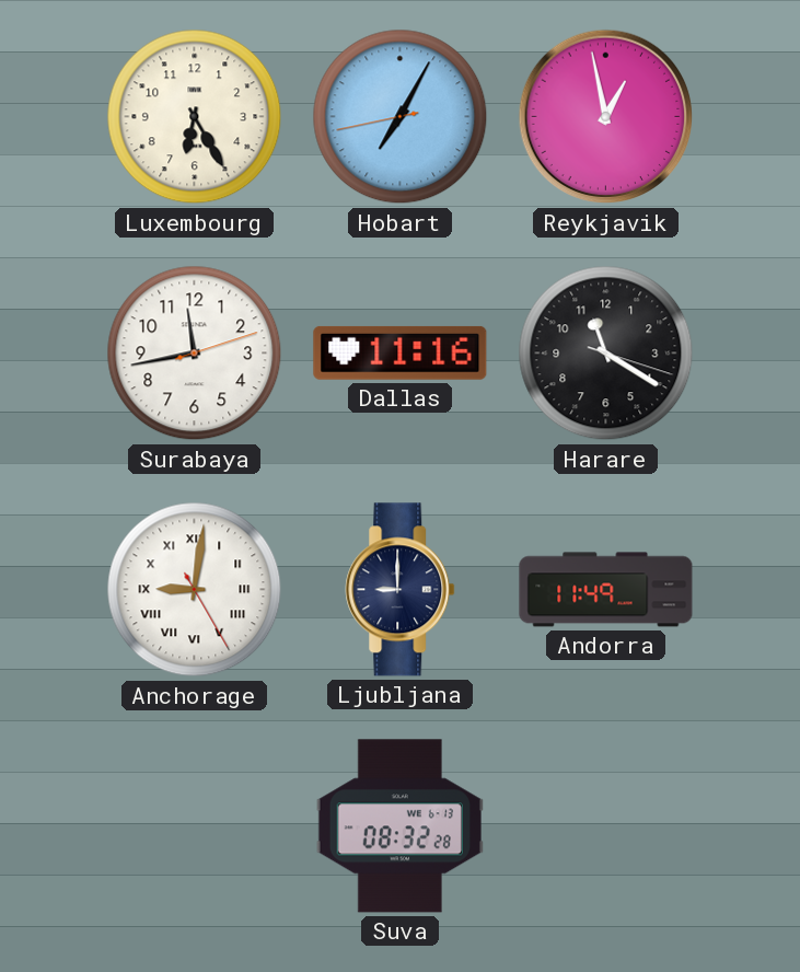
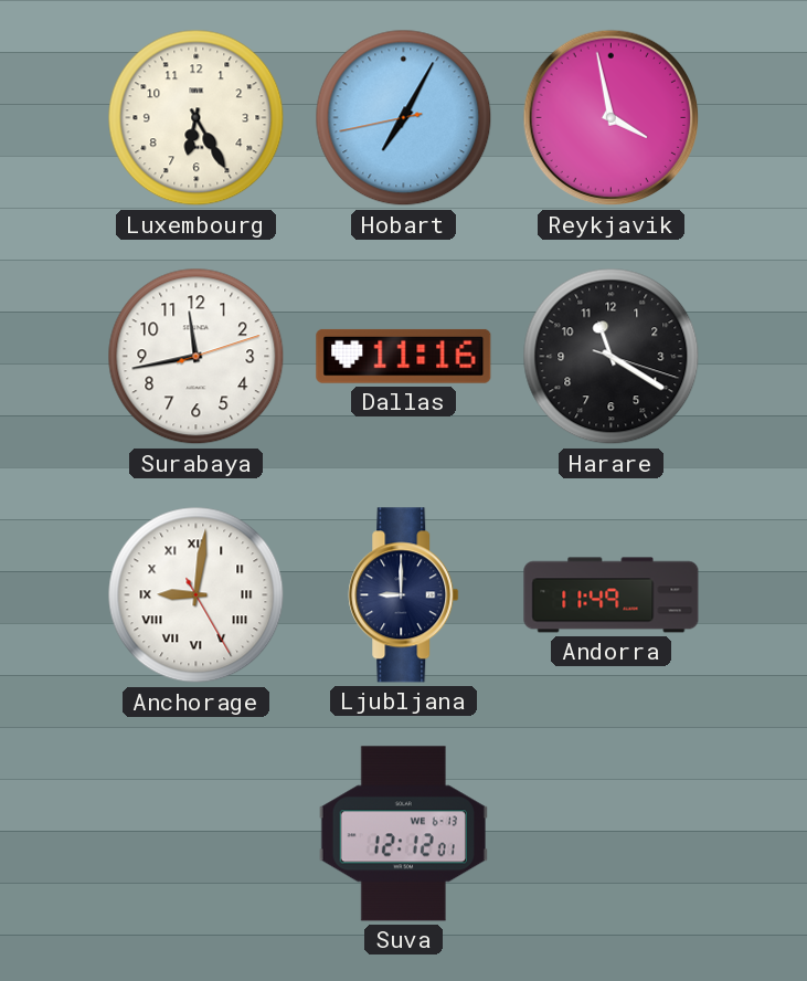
Reykjavik: 12:58 -> 3:58 (612, 118)
Suva: 08:32 -> 12:12 (403, 834)
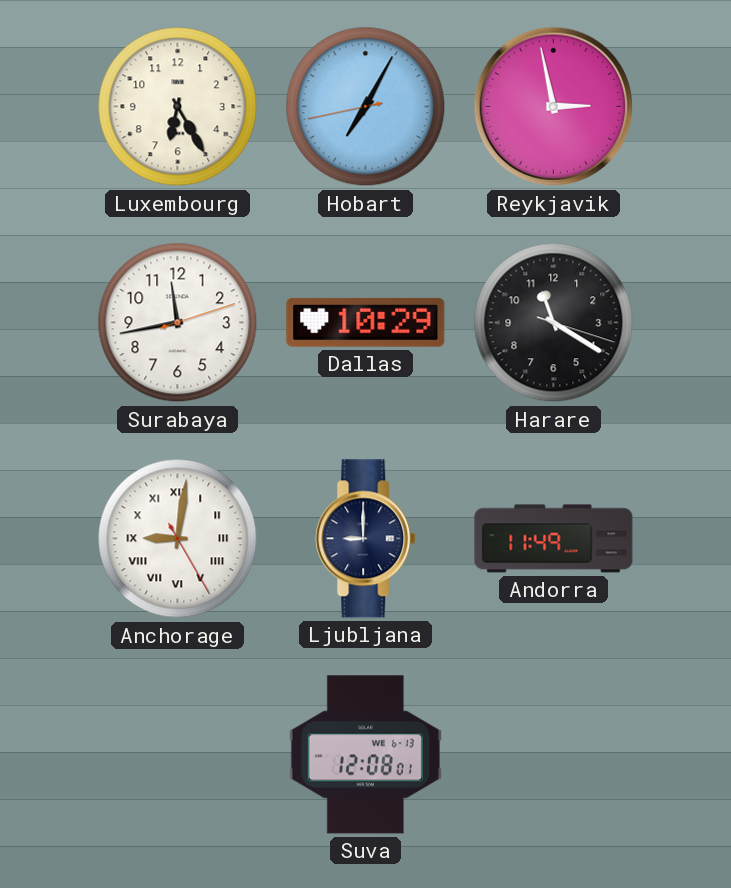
Reykjavik: 3:58 -> 2:58 (554, 107)
Dallas: 11:16 -> 10:29 (366, 322)
Suva: 12:12 -> 12:08 (365, 755)
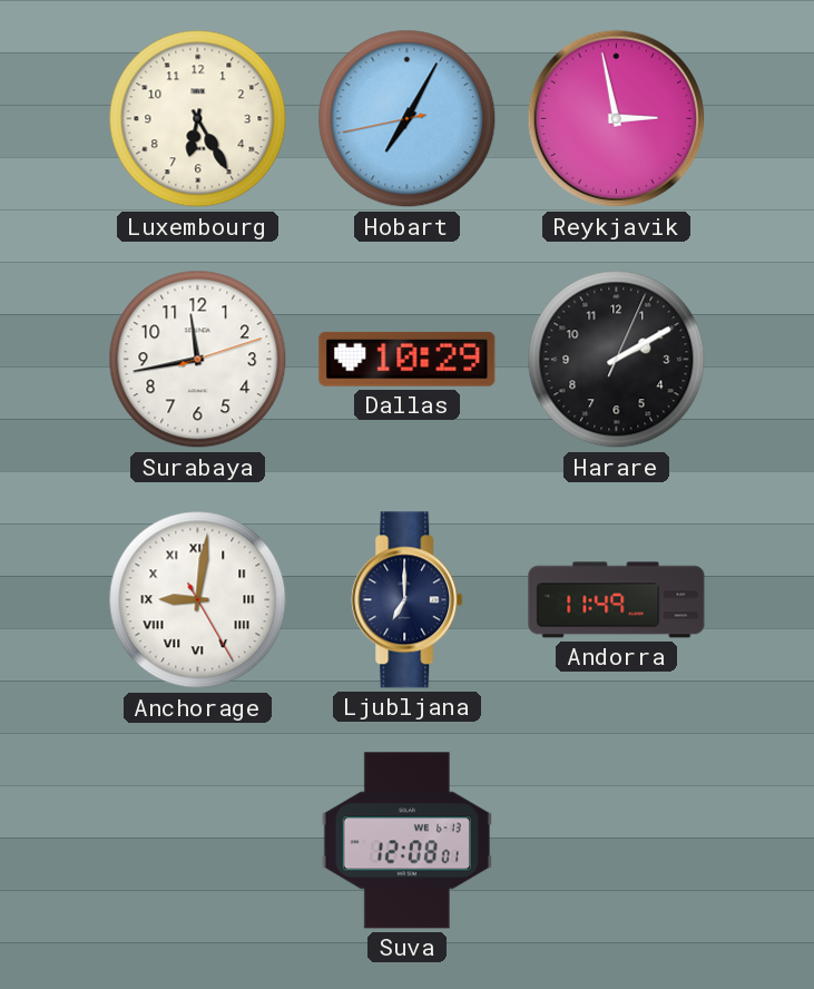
Harare: 11:20 -> 2:10 (617, 360)
Ljubljana: 9:00 -> 7:00 (408, 600)
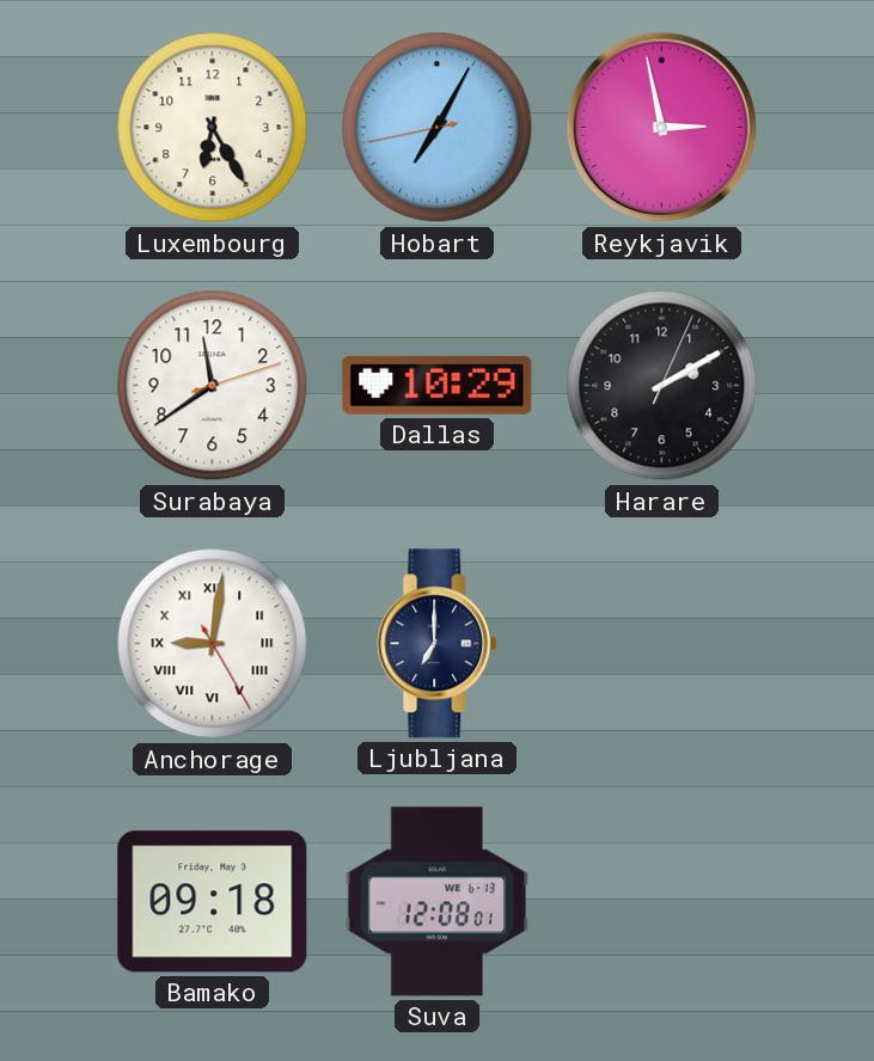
Surabaya: 11:43 -> 11:39 (213, 386)
Andorra: 11:49 -> none (617, 600)
Bamako: none -> 09:18 (213, 902)
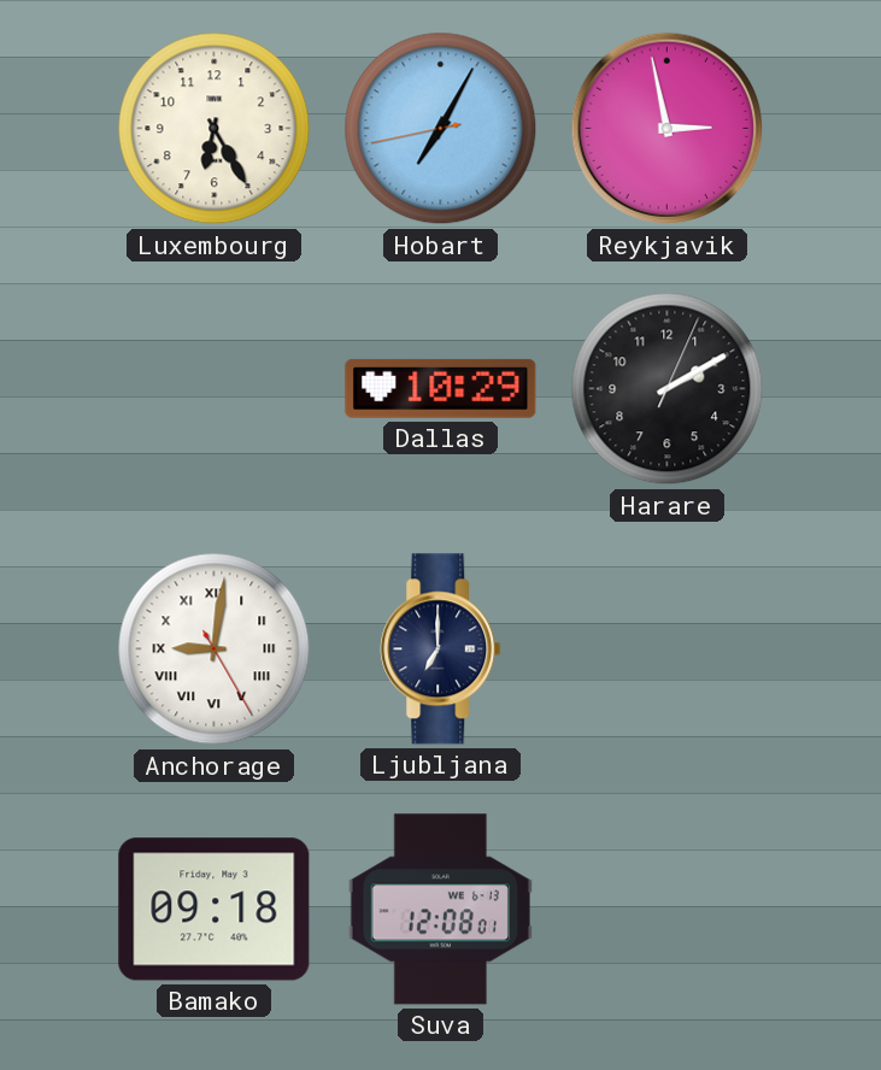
Surabaya: 11:39 -> none (213, 386)
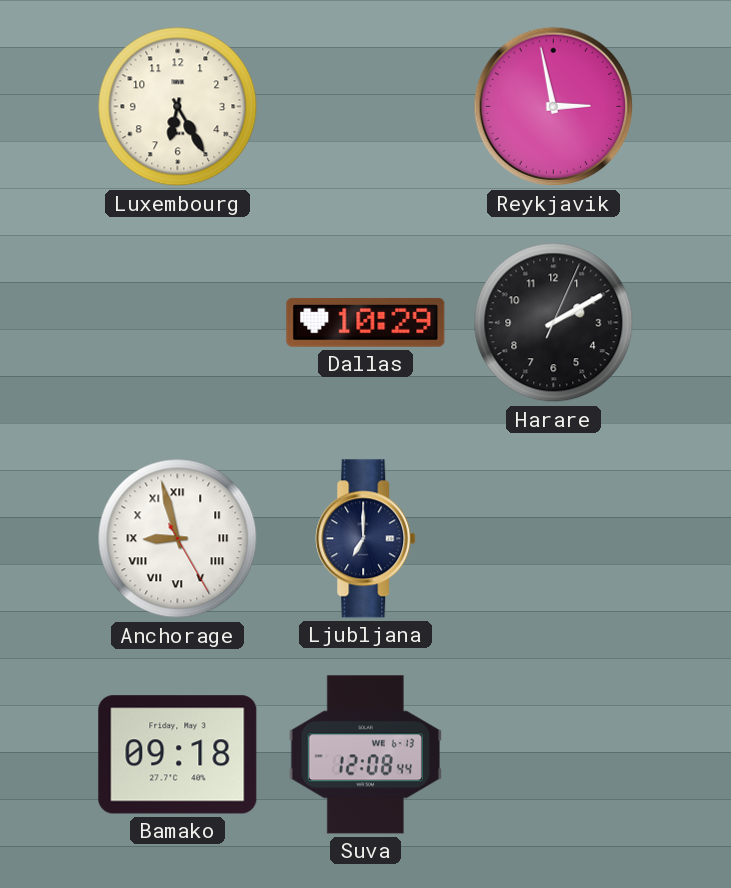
Hobart: 7:04 -> none (441, 129)
Anchorage: 9:01 -> 8:57 (178, 539)
Suva: 12:08:01 -> 12:08:44 (365, 755)
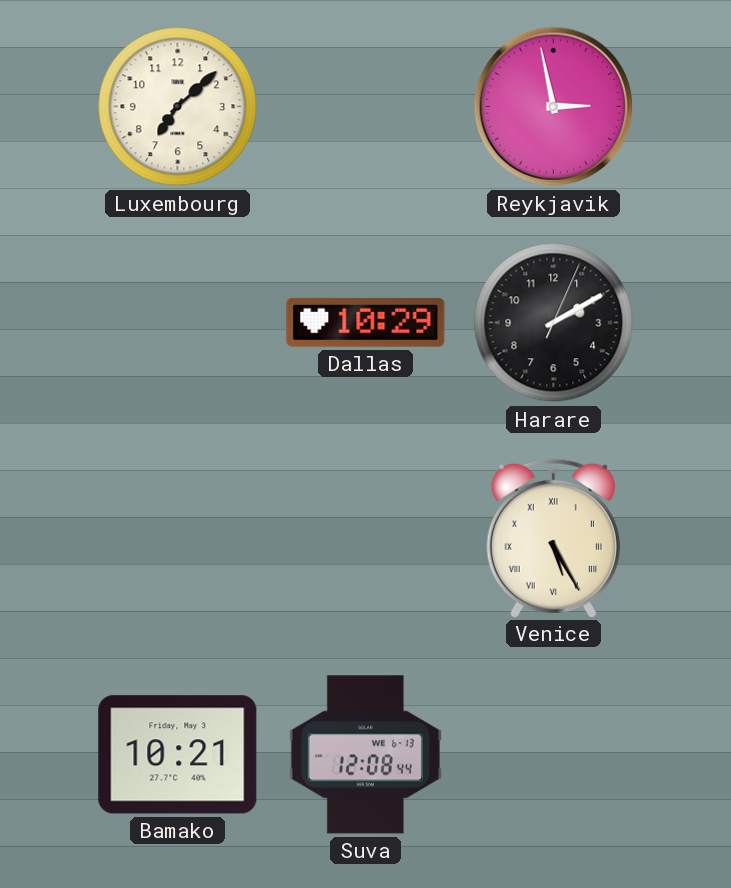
Luxembourg: 6:25 -> 7:08 (178, 107)
Anchorage: 8:57 -> none (178, 539)
Ljubljana: 7:00 -> none (366, 539)
Venice: none -> 5:25 (553, 538)
Bamako: 09:18 -> 10:21 (178, 755)
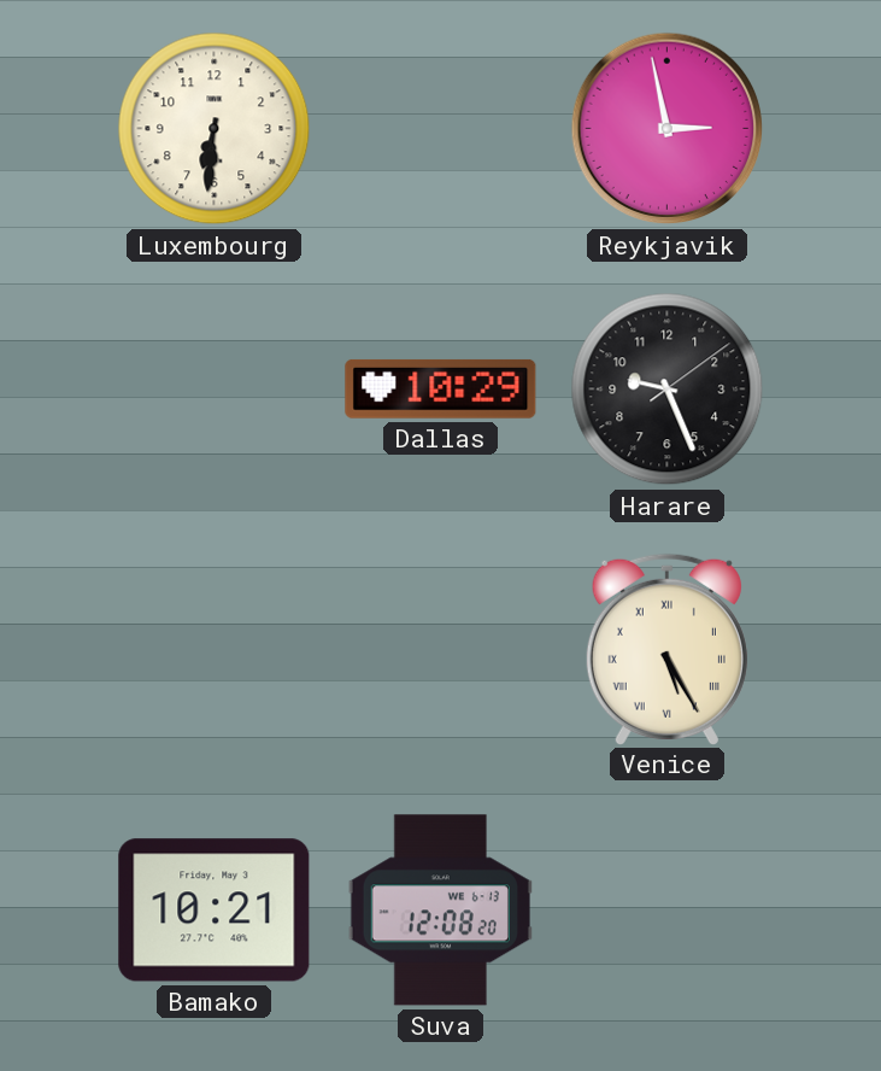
Luxembourg: 7:08 -> 6:31 (215, 129)
Harare: 2:10 -> 9:26 (668, 390)
Suva: 12:08:44 -> 12:08:20 (440, 911)
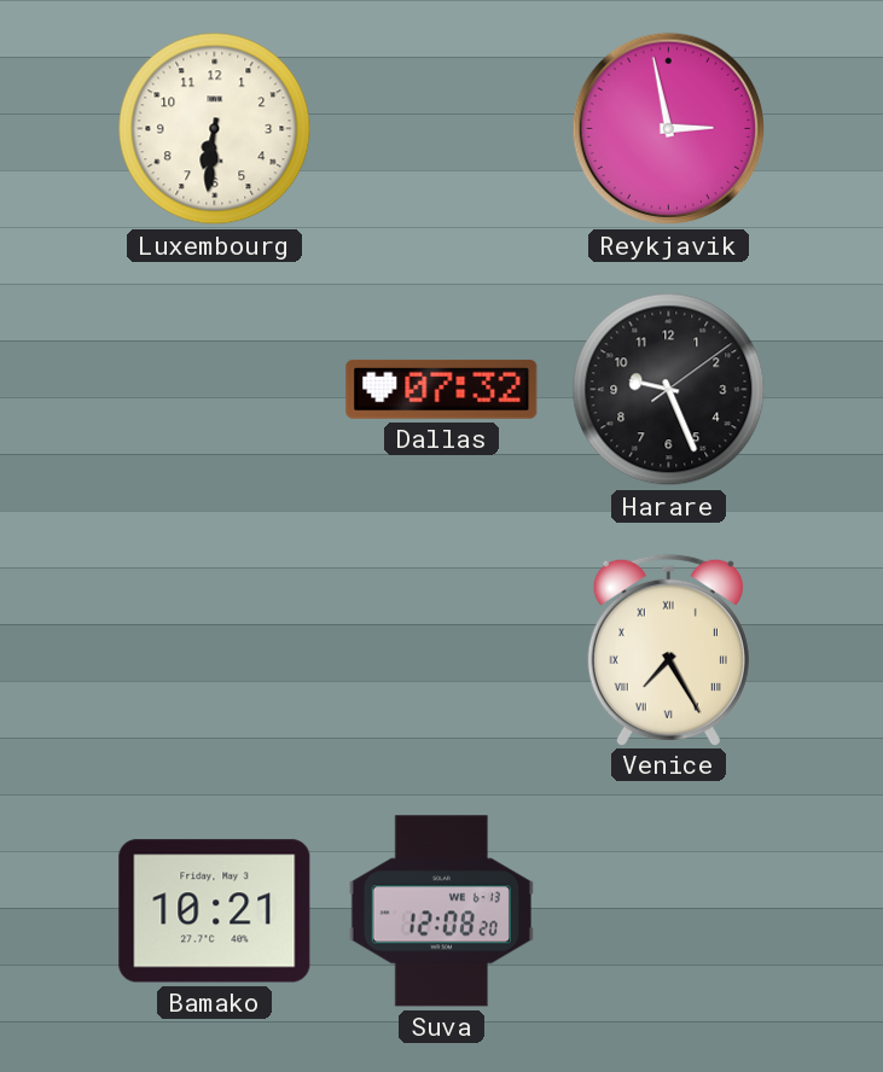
Dallas: 10:29 -> 07:32 (442, 389)
Venice: 5:25 -> 7:25 (668, 649)
